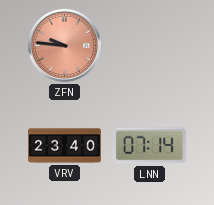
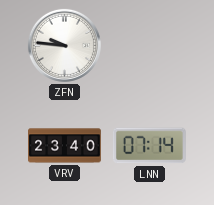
ZFN dial: salmon -> white (64, 45)
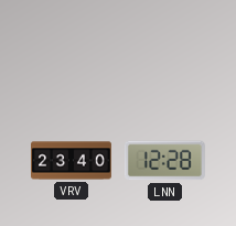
ZFN: 9:46 -> none (64, 45)
LNN: 07:14 -> 12:28 (164, 161)
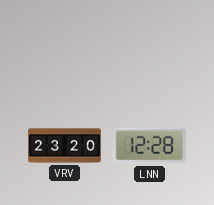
VRV: 23:40 -> 23:20 (65, 146)
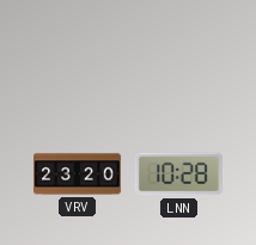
LNN: 12:28 -> 10:28 (178, 174)
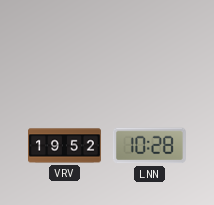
VRV: 23:20 -> 19:52 (65, 146)
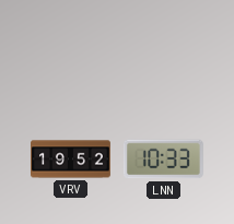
LNN: 10:28 -> 10:33 (163, 160)
